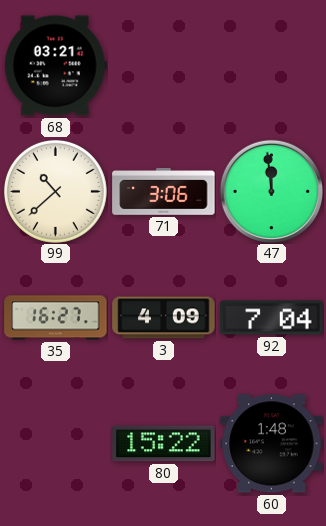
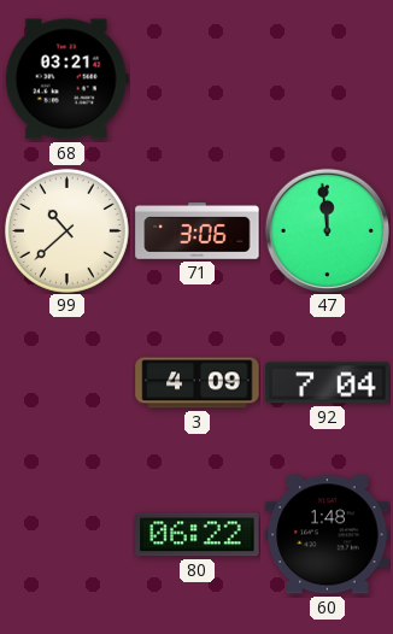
35: 16:27 -> none (56, 318)
80: 15:22 -> 06:22 (198, 535)
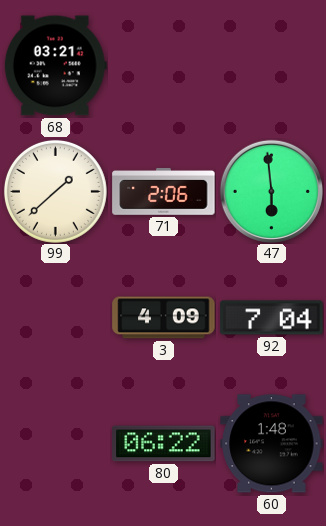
99: 10:38 -> 1:38 (55, 191)
71: 3:06 -> 2:06 (164, 191)
47: 11:59 -> 5:59 (271, 191)
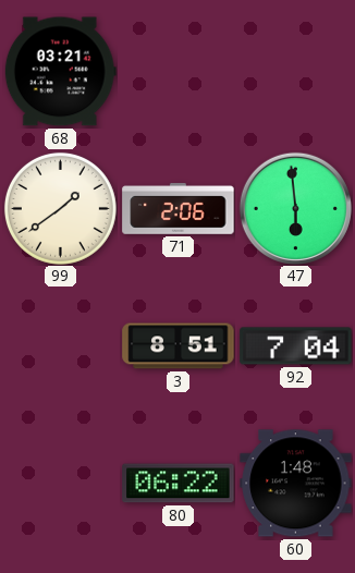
99: 1:38 -> 1:39 (60, 208)
3: 4:09 -> 8:51 (179, 346)
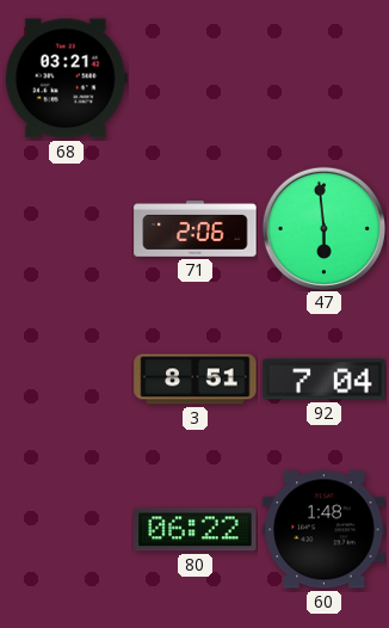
99: 1:39 -> none (60, 208)
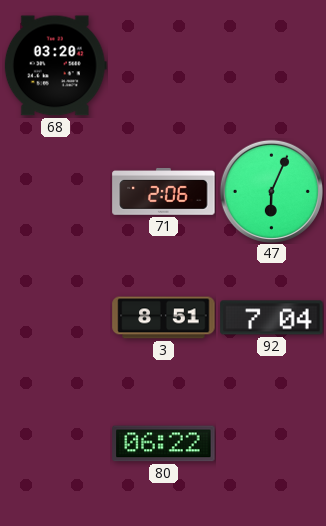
68: 03:21 -> 03:20 (55, 66)
47: 5:59 -> 6:04 (271, 191)
60: 1:48 -> none (325, 530)
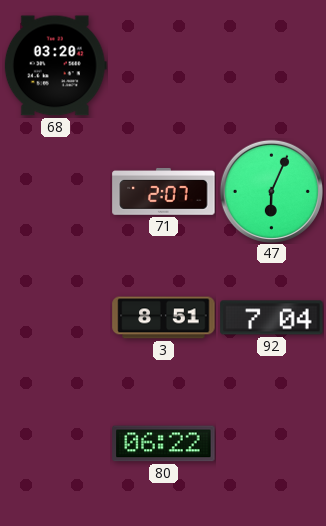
71: 2:06 -> 2:07 (164, 191)
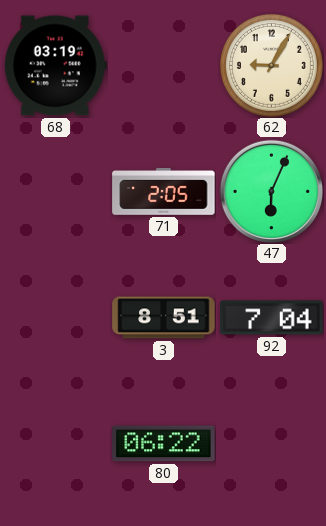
68: 03:20 -> 03:19 (55, 66)
62: none -> 9:05 (271, 65)
71: 2:07 -> 2:05 (164, 191)
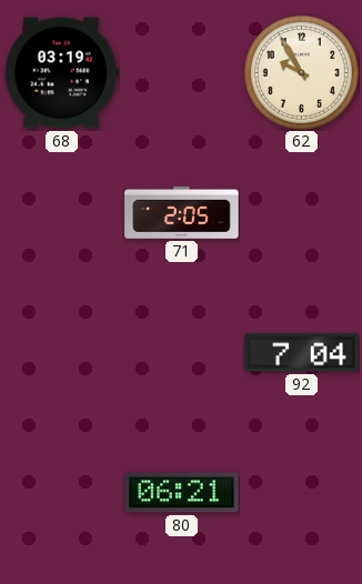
62: 9:05 -> 9:55 (301, 72)
47: 6:04 -> none (271, 191)
3: 8:51 -> none (164, 318)
80: 06:22 -> 06:21 (182, 493)
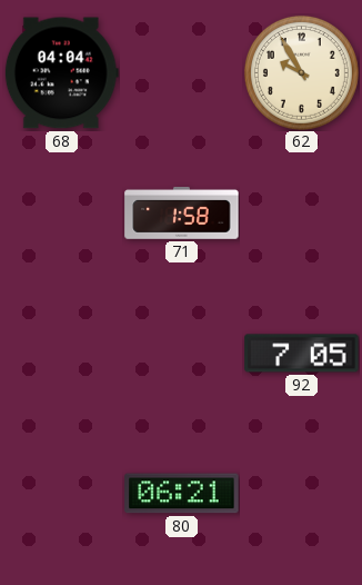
68: 03:19 -> 04:04 (61, 73)
71: 2:05 -> 1:58 (182, 212)
92: 7:04 -> 7:05 (302, 354)
